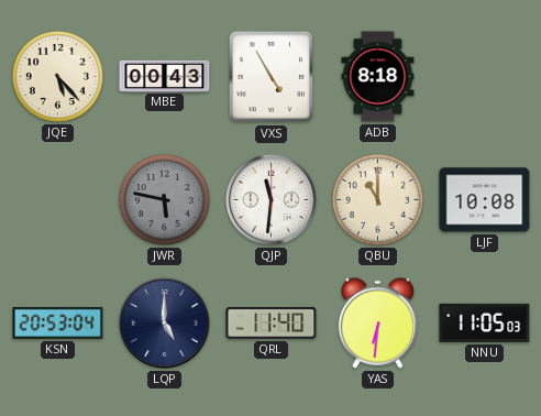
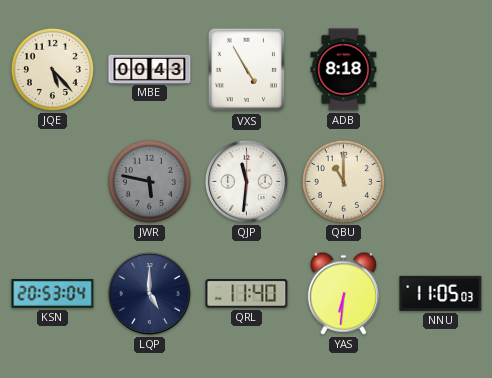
LJF: 10:08 -> none (485, 200)
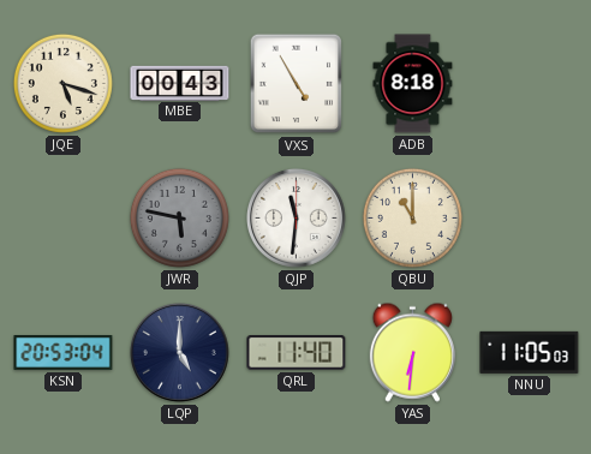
JQE: 5:23 -> 5:18 (62, 83)
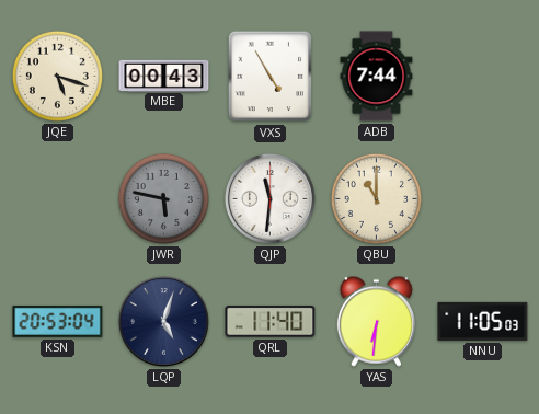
ADB: 8:18 -> 7:44 (377, 77)
LQP: 5:00 -> 5:03 (164, 322)
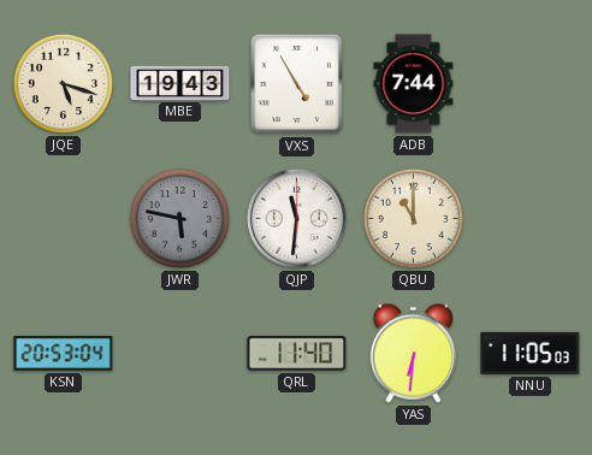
MBE: 00:43 -> 19:43 (180, 83)
LQP: 5:03 -> none (164, 322)
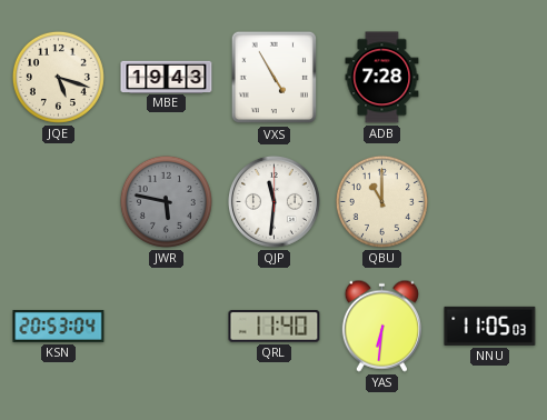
ADB: 7:44 -> 7:28 (382, 78)
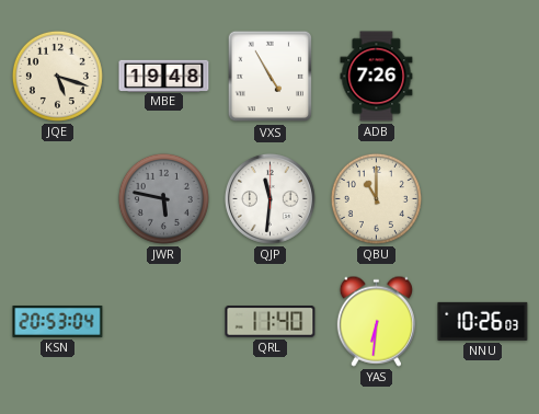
MBE: 19:43 -> 19:48 (164, 76)
ADB: 7:28 -> 7:26 (377, 77)
NNU: 11:05 -> 10:26 (483, 321)
